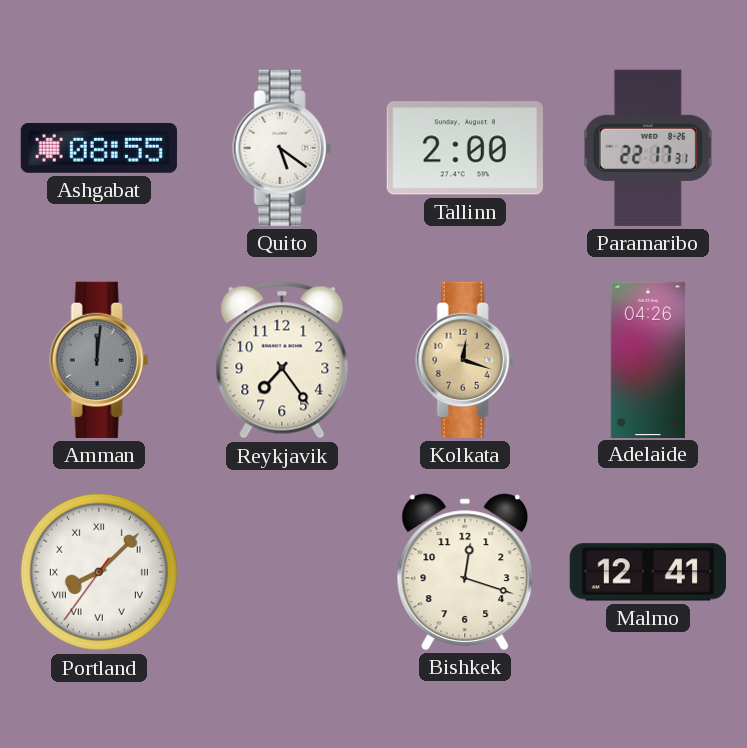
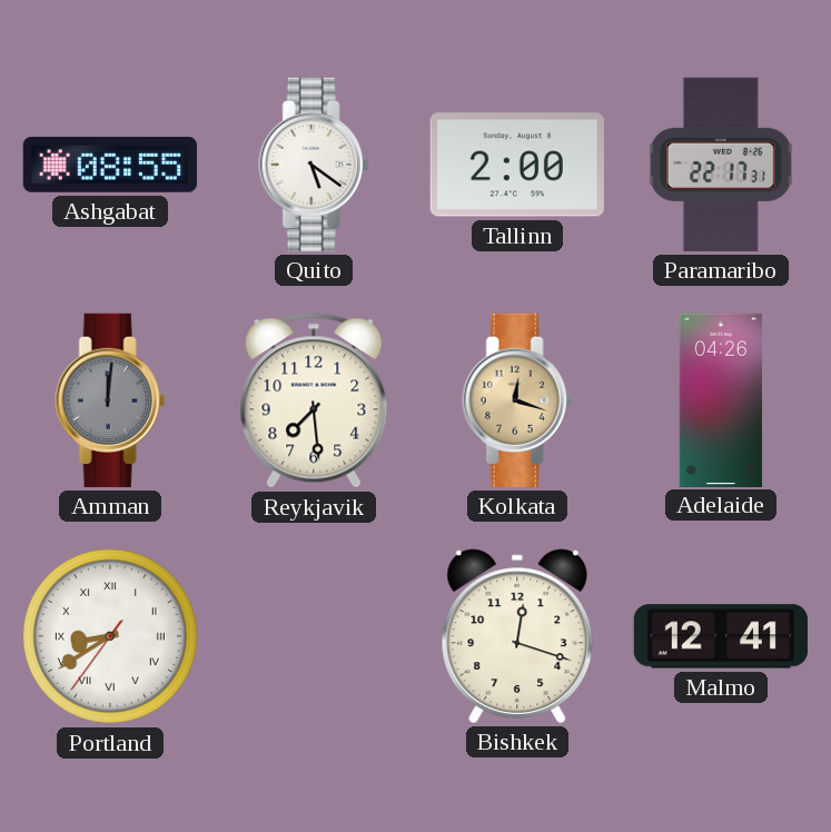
Reykjavik: 7:24 -> 7:29 (314, 400)
Portland: 8:07 -> 8:39 (110, 636)
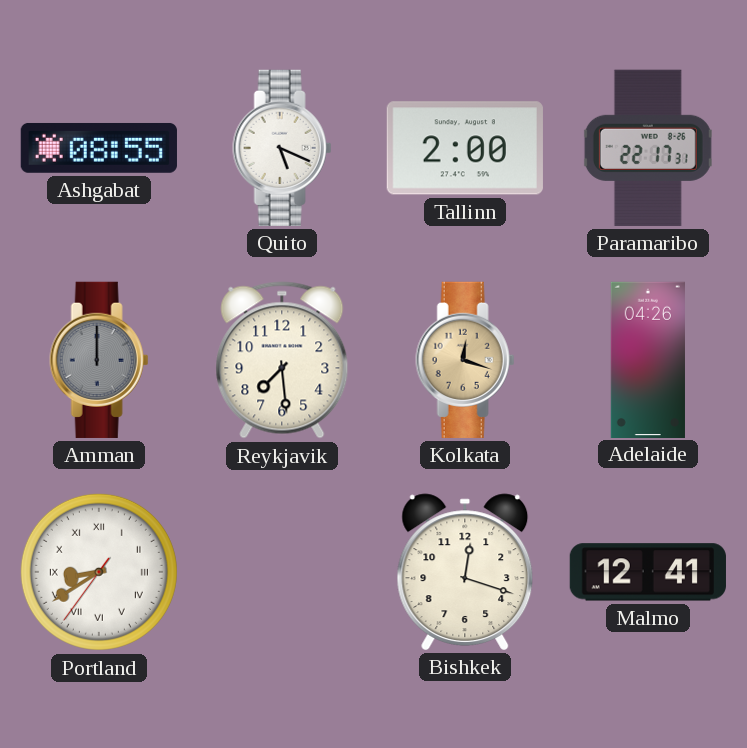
Quito: 5:21 -> 5:19 (282, 148)
Amman: 12:01 -> 12:00 (99, 360)
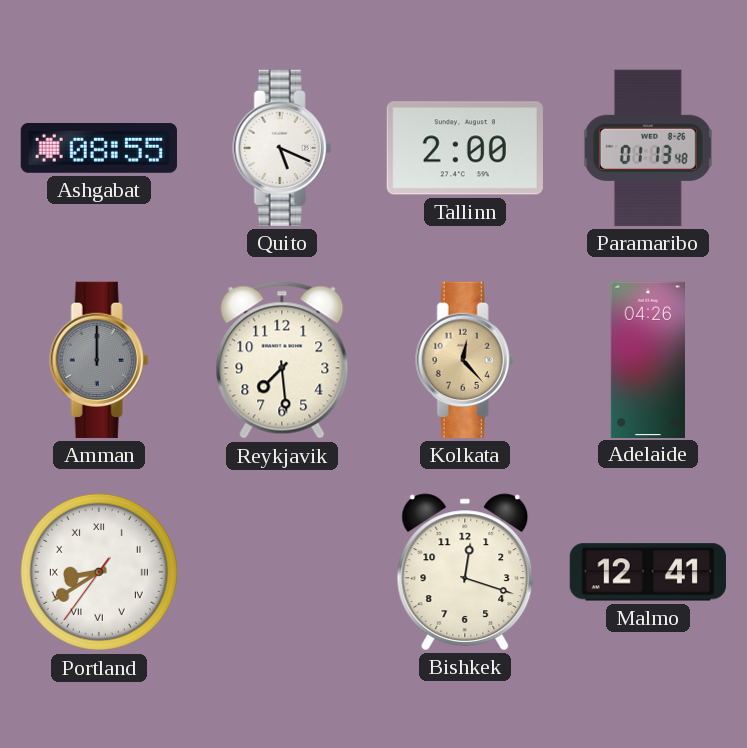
Paramaribo: 22:17 -> 01:13 (648, 148)
Kolkata: 12:18 -> 12:23 (465, 360)
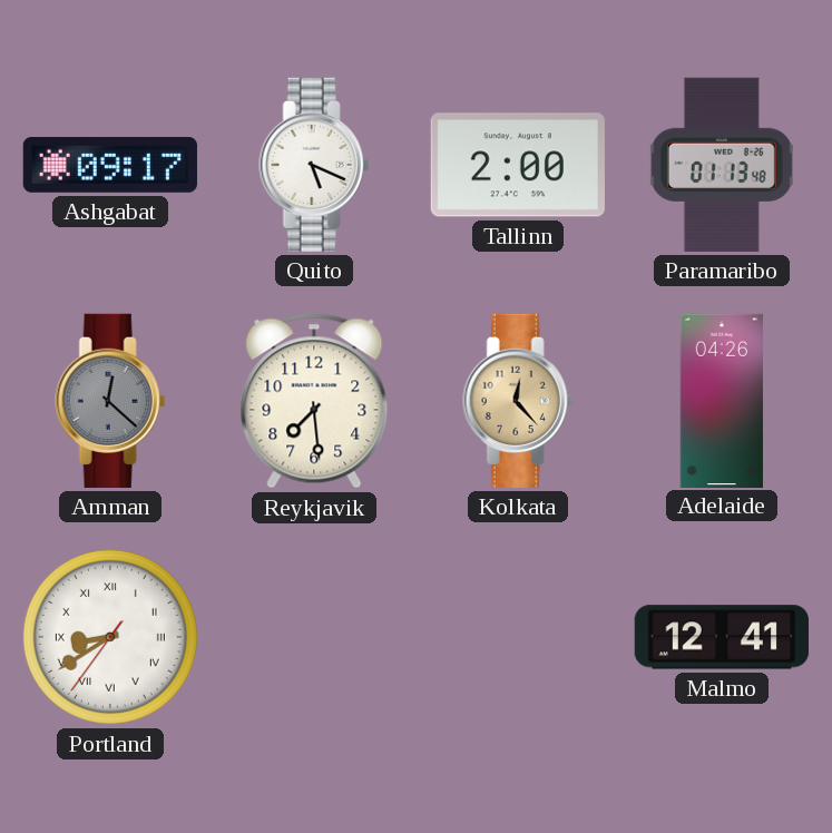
Ashgabat: 08:55 -> 09:17 (110, 165)
Amman: 12:00 -> 12:22 (110, 401)
Bishkek: 12:18 -> none (465, 572)
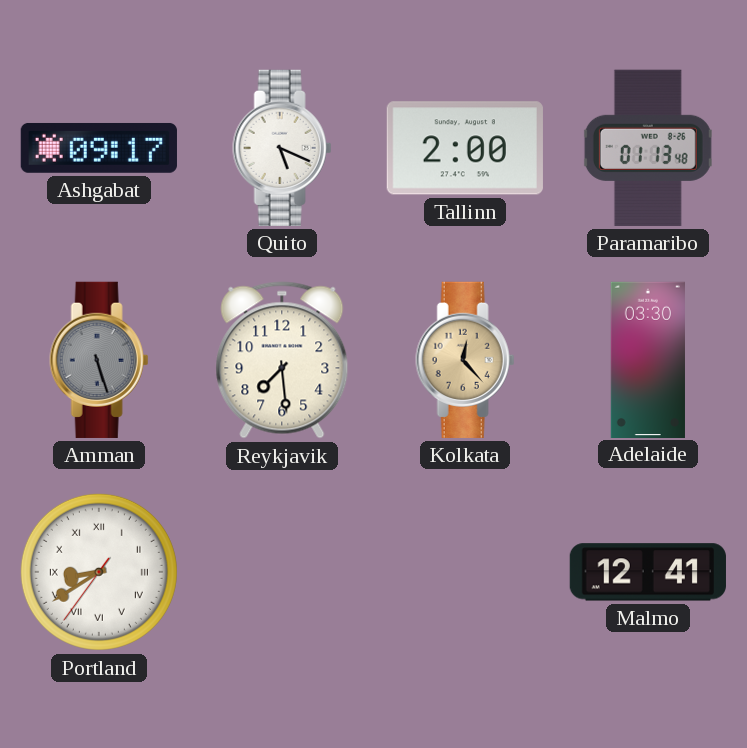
Amman: 12:22 -> 5:27 (99, 360)
Adelaide: 04:26 -> 03:30 (648, 359)
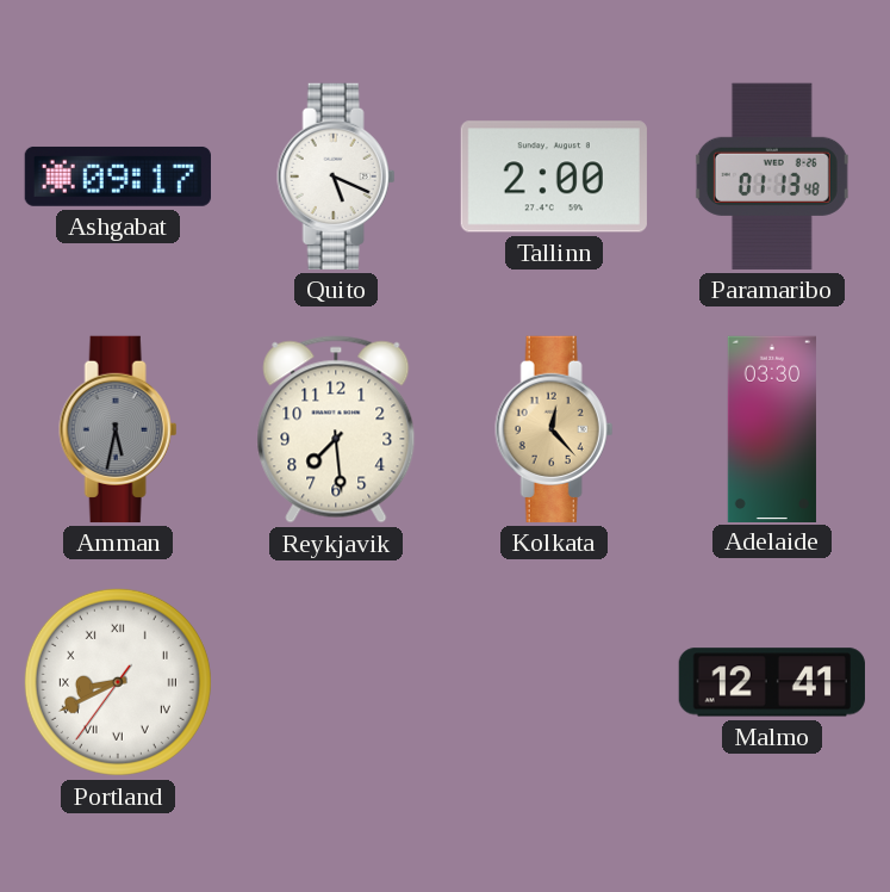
Amman: 5:27 -> 5:32 (118, 429)
Portland: 8:39 -> 8:40 (118, 682)
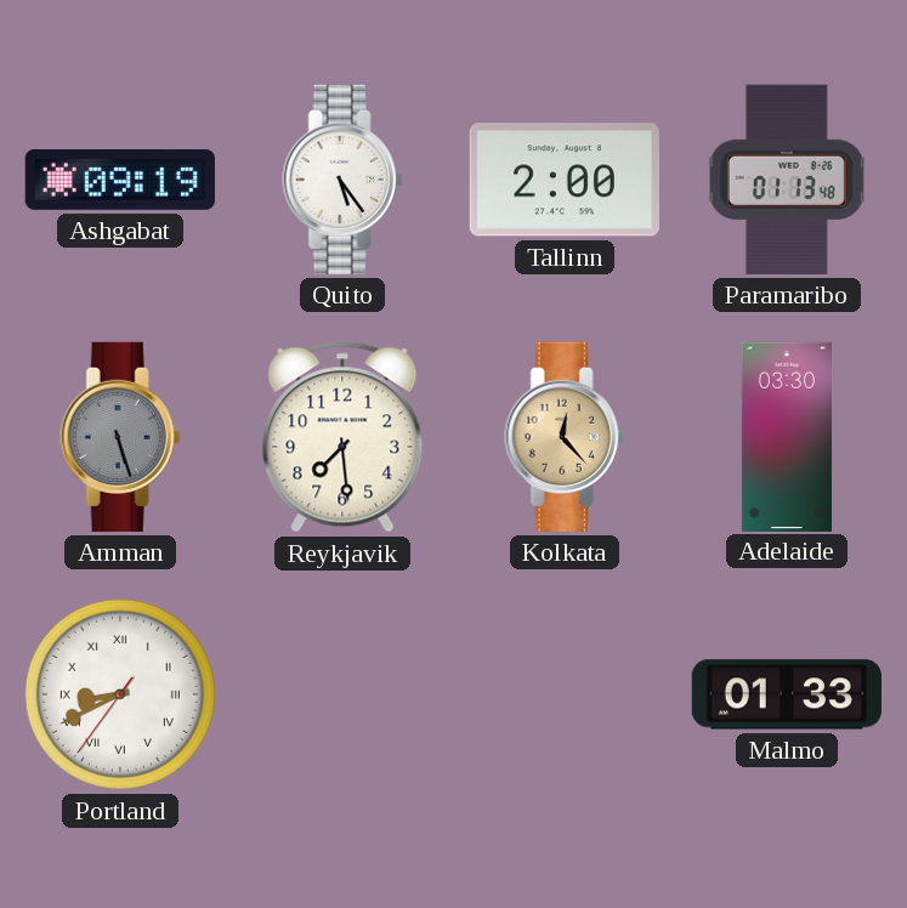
Ashgabat: 09:17 -> 09:19 (120, 180)
Quito: 5:19 -> 5:24 (342, 180)
Amman: 5:32 -> 5:27 (120, 437)
Malmo: 12:41 -> 01:33 (787, 694)
